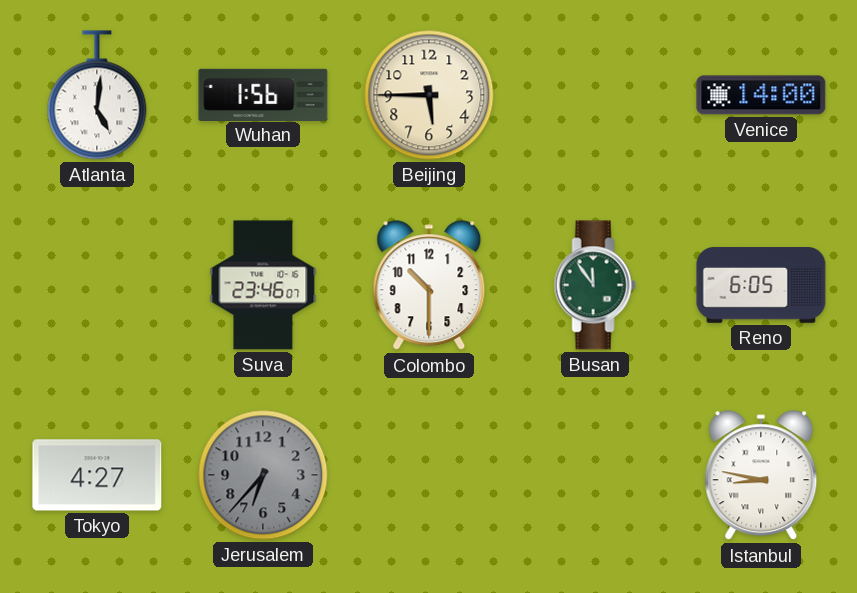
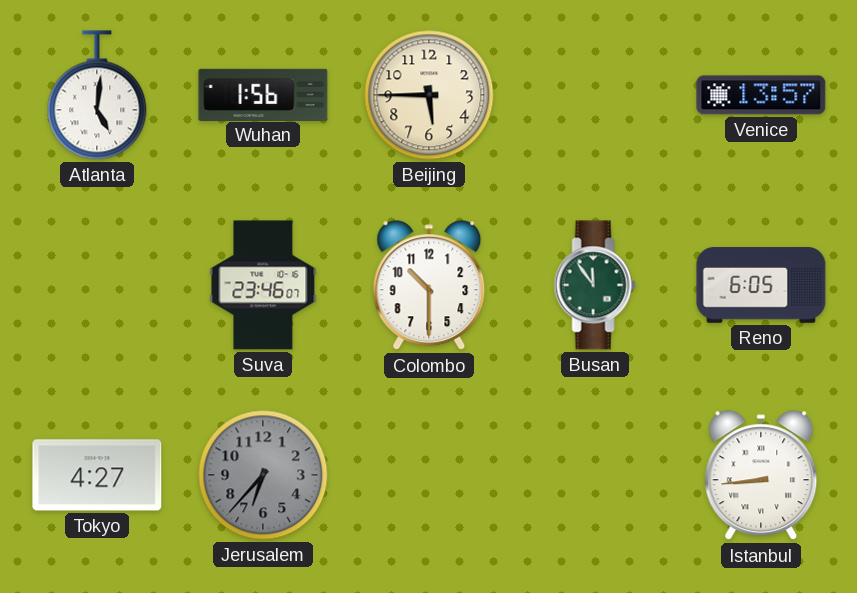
Venice: 14:00 -> 13:57 (761, 95)
Istanbul: 8:47 -> 8:44 (761, 476)
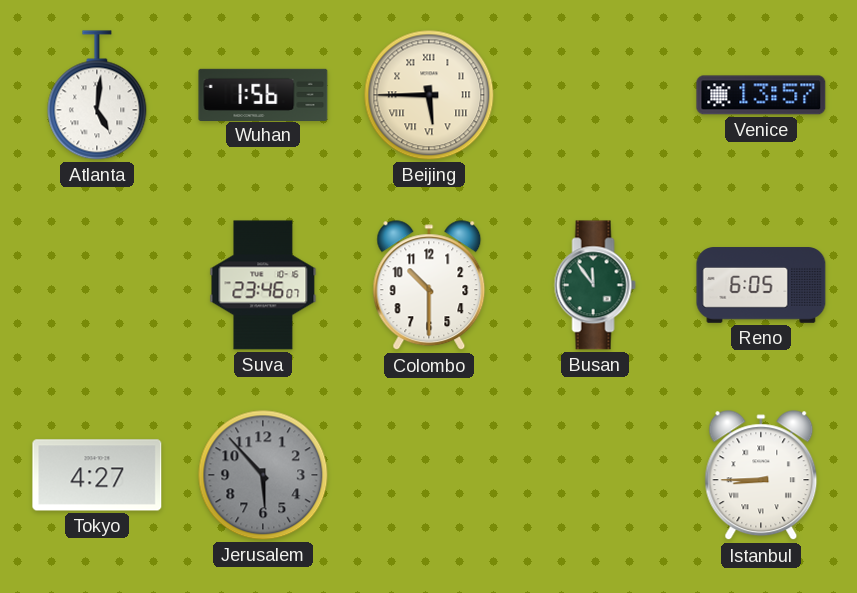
Beijing numerals: Arabic -> Roman (429, 95)
Jerusalem: 6:37 -> 5:53 (263, 475)
Istanbul: 8:44 -> 8:45 (761, 476)
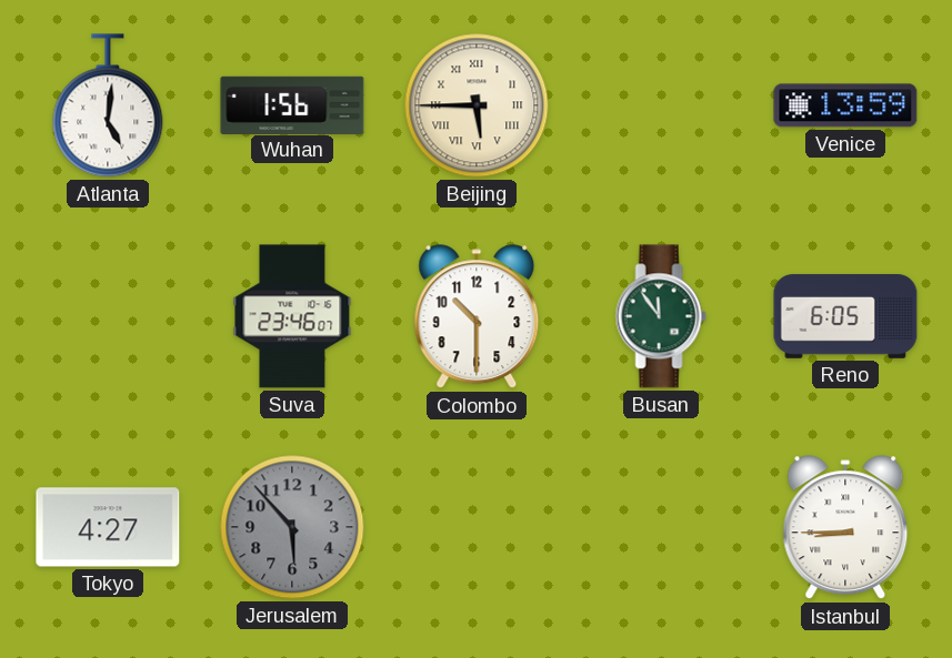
Venice: 13:57 -> 13:59 (845, 105)
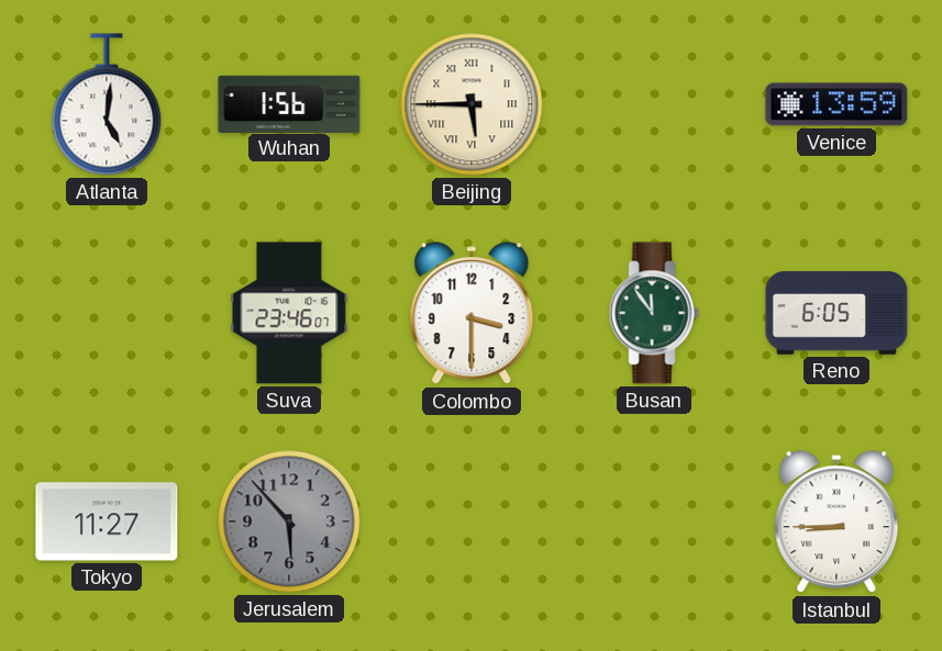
Colombo: 10:30 -> 3:30 (472, 314)
Tokyo: 4:27 -> 11:27 (107, 521)
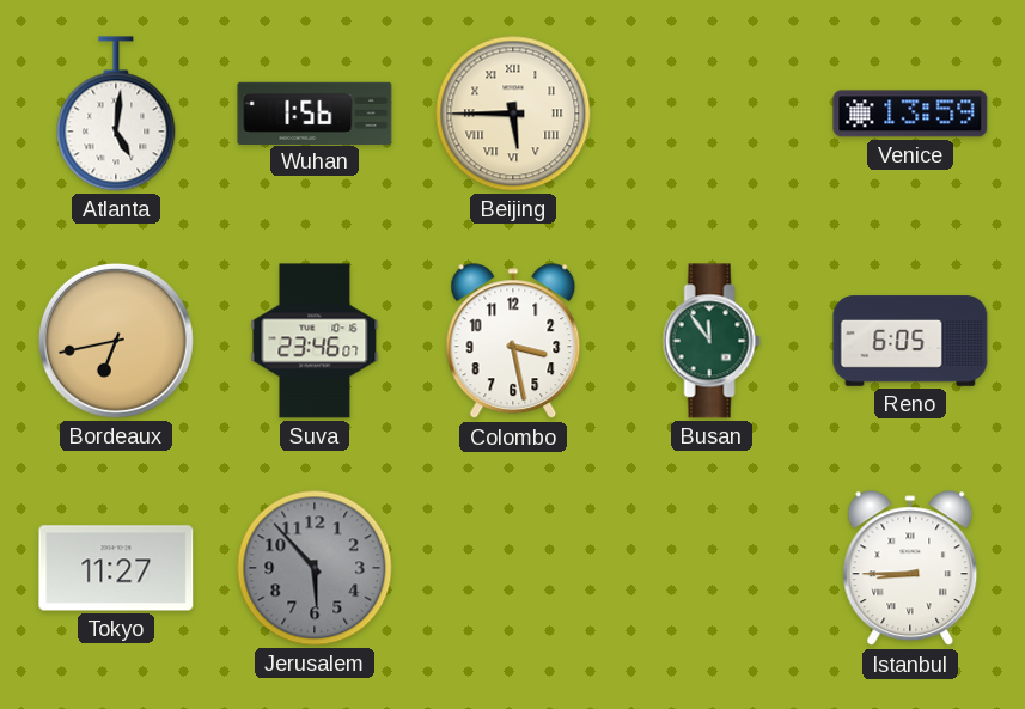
Bordeaux: none -> 6:43 (116, 341)
Colombo: 3:30 -> 3:28 (513, 342)
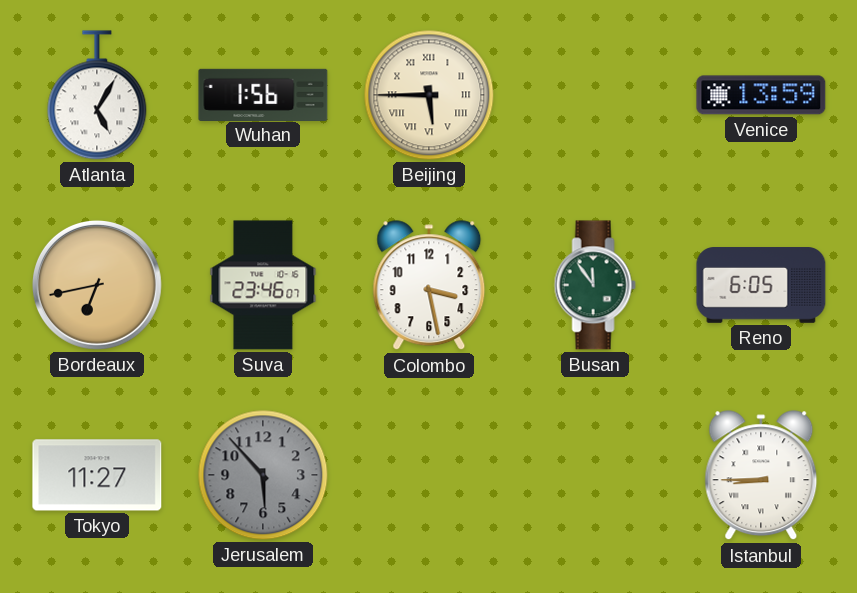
Atlanta: 5:01 -> 5:05 (97, 95)
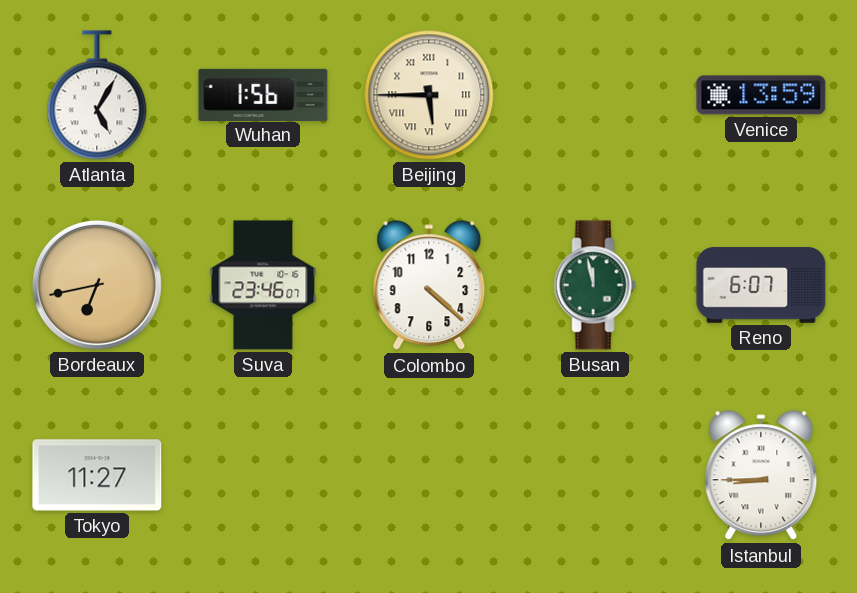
Colombo: 3:28 -> 4:22 (429, 286)
Busan: 11:54 -> 11:58 (595, 285)
Reno: 6:05 -> 6:07 (761, 285)
Jerusalem: 5:53 -> none (263, 475)
